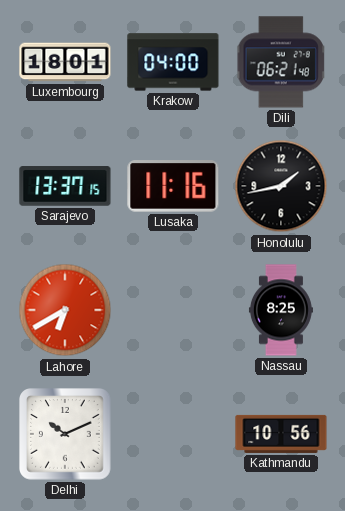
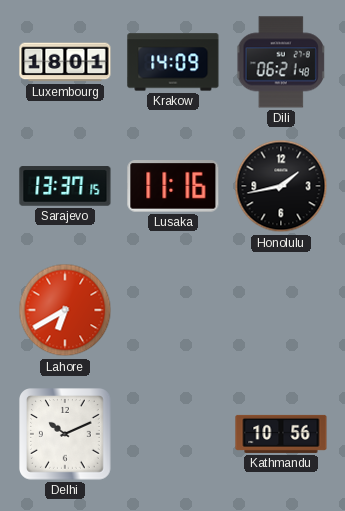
Krakow: 04:00 -> 14:09 (173, 62)
Nassau: 8:25 -> none (281, 310)
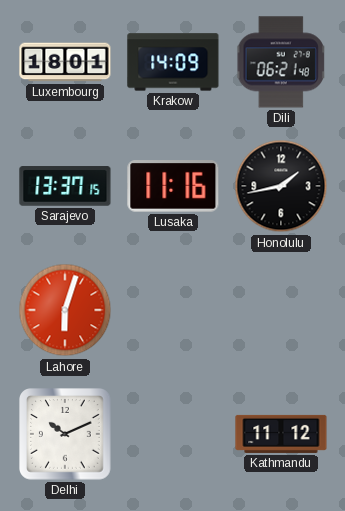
Lahore: 6:40 -> 6:03 (65, 310)
Kathmandu: 10:56 -> 11:12 (281, 434)
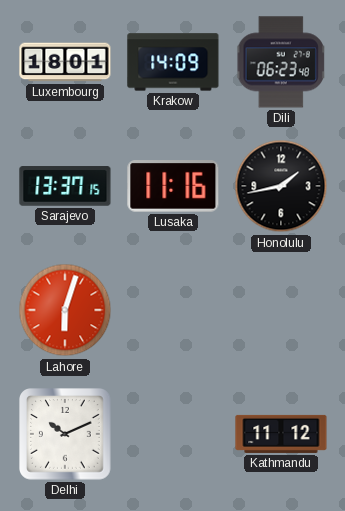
Dili: 06:21 -> 06:23 (281, 62)
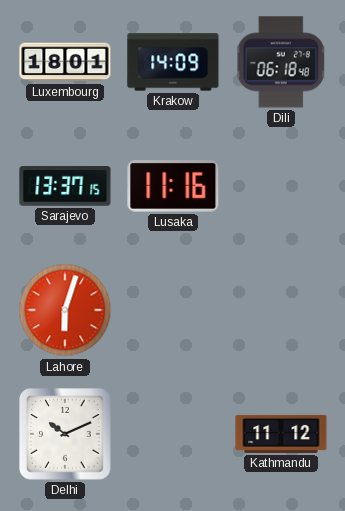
Dili: 06:23 -> 06:18 (281, 62)
Honolulu: 1:43 -> none (281, 186)
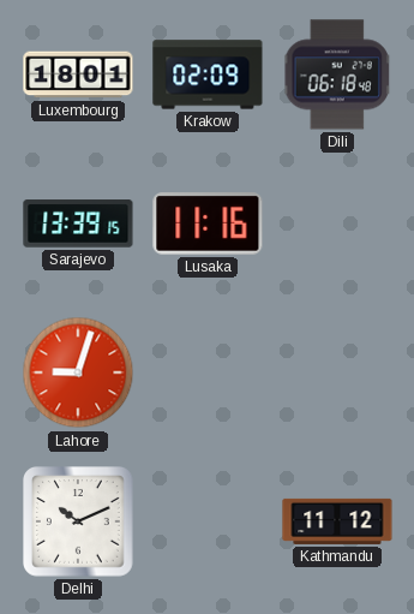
Krakow: 14:09 -> 02:09 (208, 74)
Sarajevo: 13:37 -> 13:39 (78, 223)
Lahore: 6:03 -> 9:03 (78, 372)
